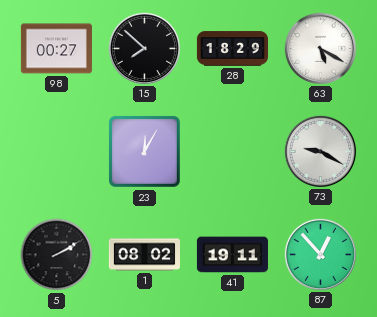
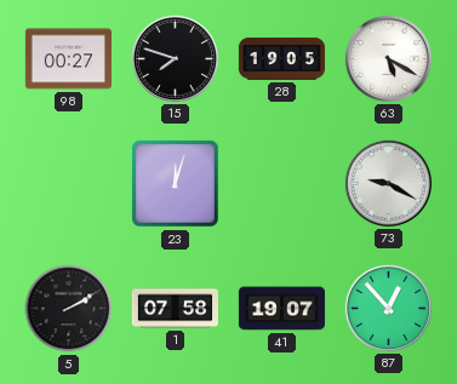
15: 7:52 -> 7:48 (175, 58)
28: 18:29 -> 19:05 (281, 59)
23: 12:05 -> 12:03 (176, 184)
1: 08:02 -> 07:58 (175, 309)
41: 19:11 -> 19:07 (281, 309)
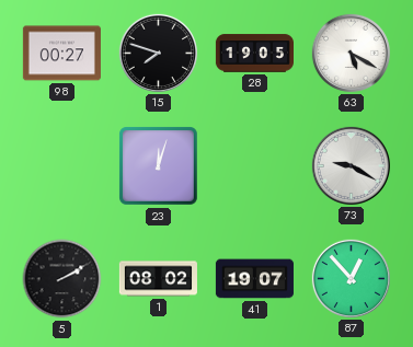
1: 07:58 -> 08:02 (158, 279)
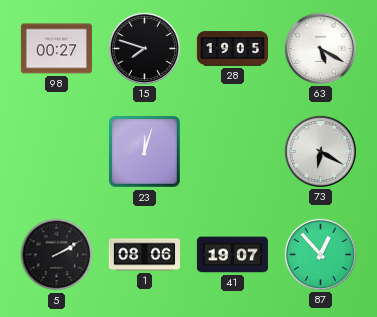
73: 9:20 -> 6:20 (320, 151)
1: 08:02 -> 08:06 (144, 255)
